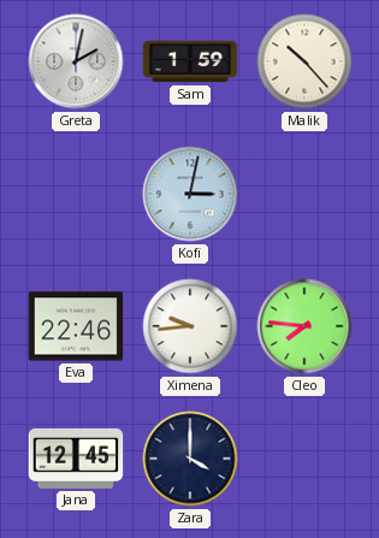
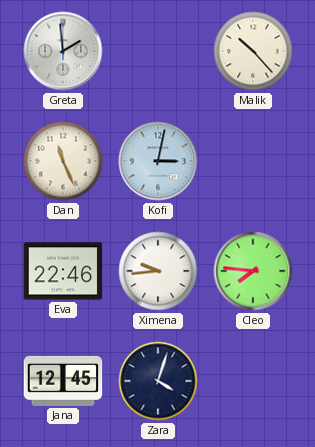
Greta: 2:02 -> 1:59 (63, 51)
Sam: 1:59 -> none (190, 61)
Dan: none -> 11:26 (63, 161)
Zara: 4:00 -> 4:03 (158, 381)
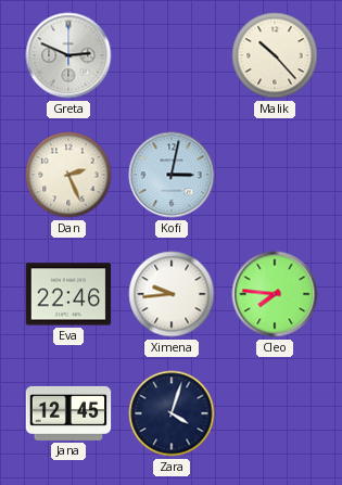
Greta: 1:59 -> 2:49 (68, 55)
Dan: 11:26 -> 2:26 (68, 175)
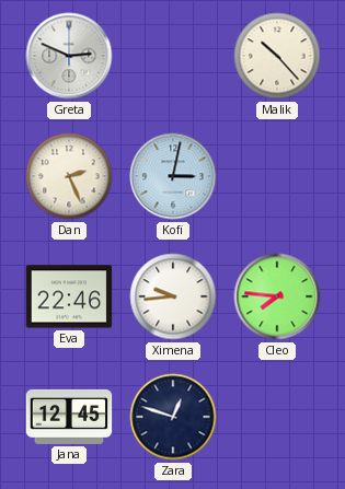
Zara: 4:03 -> 12:48 (173, 417)
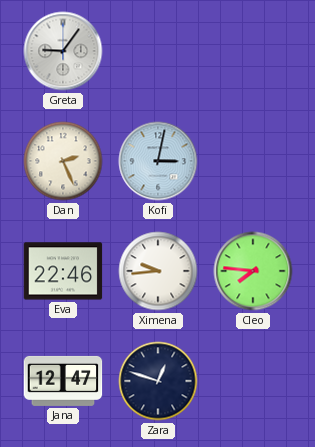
Greta: 2:49 -> 9:06 (63, 51)
Malik: 10:23 -> none (277, 56)
Jana: 12:45 -> 12:47 (63, 381)
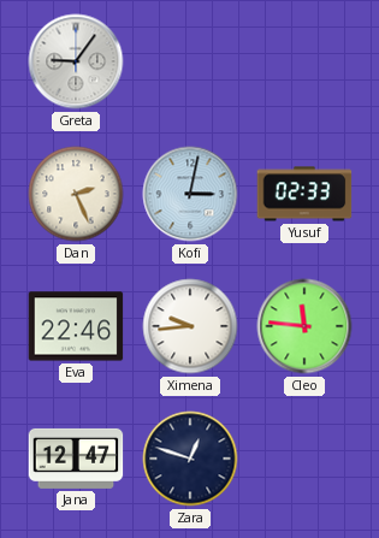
Yusuf: none -> 02:33 (304, 194)
Cleo: 7:46 -> 11:46 (304, 326)
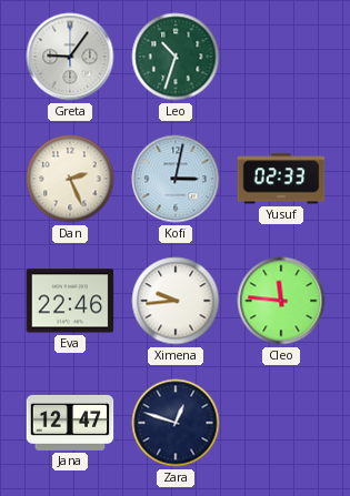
Leo: none -> 10:33 (176, 57)
